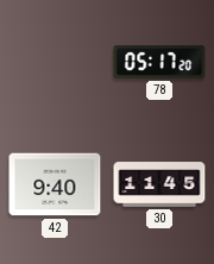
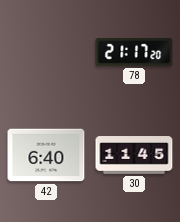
78: 05:17 -> 21:17 (134, 52)
42: 9:40 -> 6:40 (46, 155)
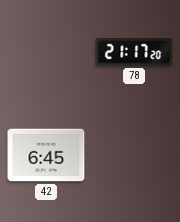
42: 6:40 -> 6:45 (46, 155)
30: 11:45 -> none (134, 155)
